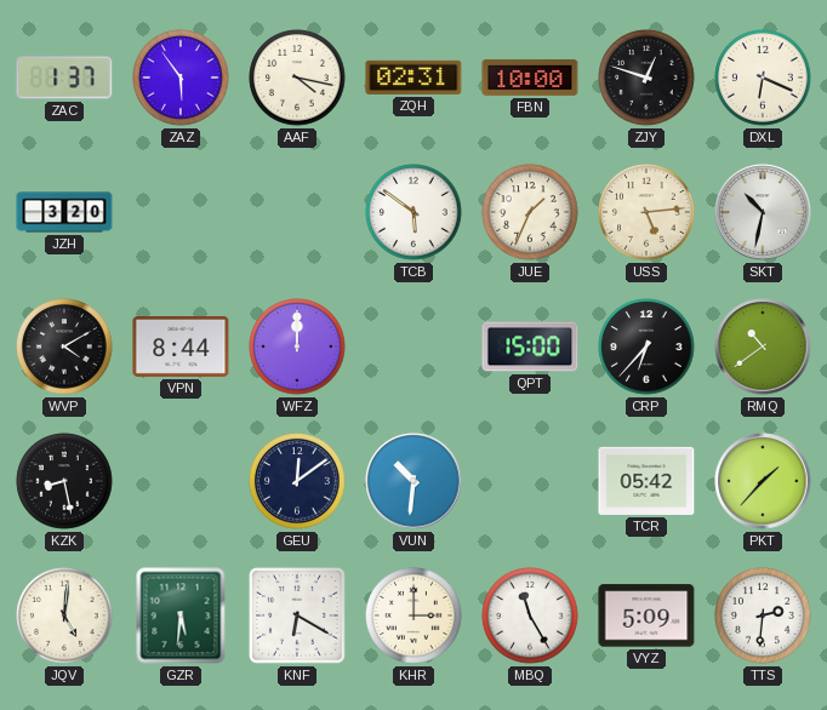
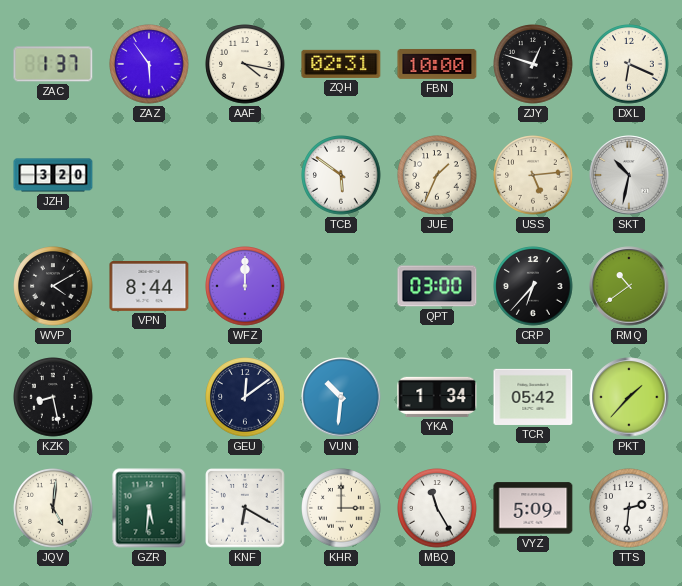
QPT: 15:00 -> 03:00 (437, 286)
YKA: none -> 1:34 (437, 397)
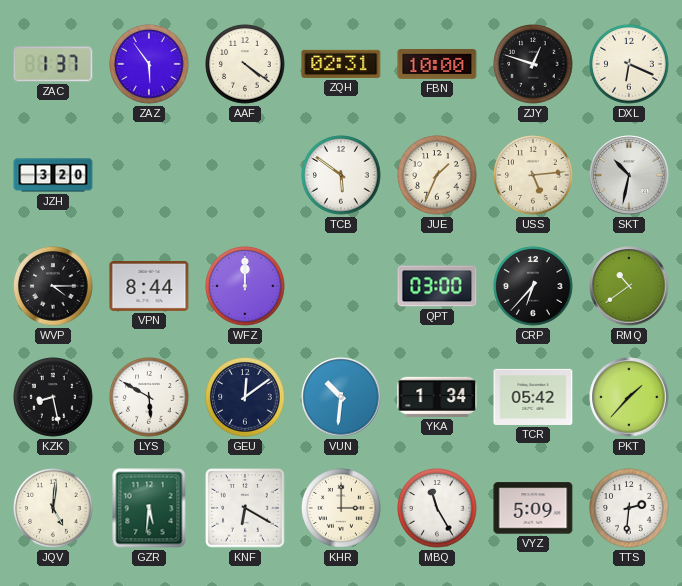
AAF: 4:17 -> 4:21 (245, 64)
WVP: 4:10 -> 4:15 (53, 286)
LYS: none -> 5:50 (149, 397)
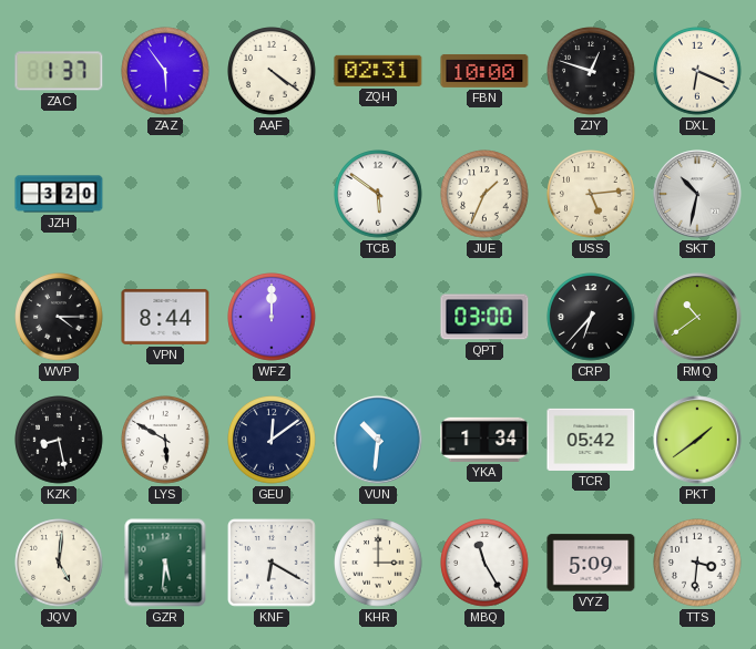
PKT: 1:37 -> 1:39 (697, 440)
TTS: 2:31 -> 3:31 (697, 563)
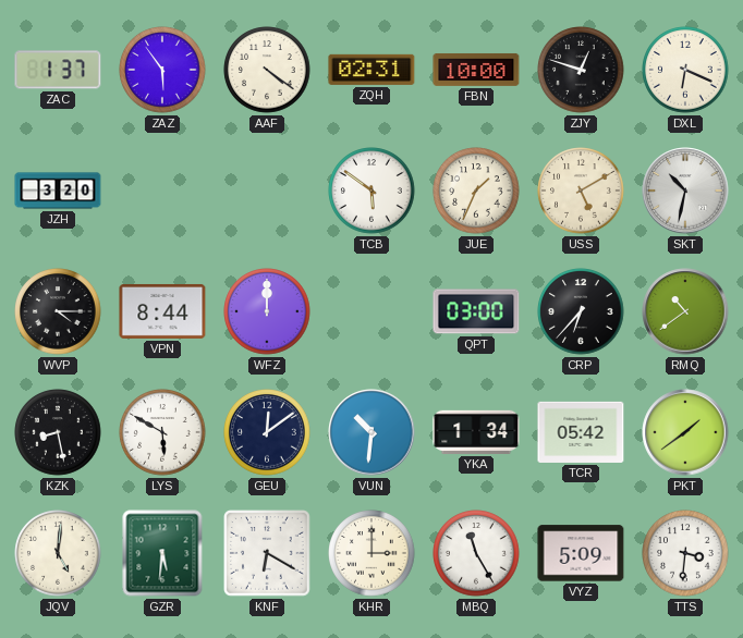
USS: 5:14 -> 5:10 (581, 191)
